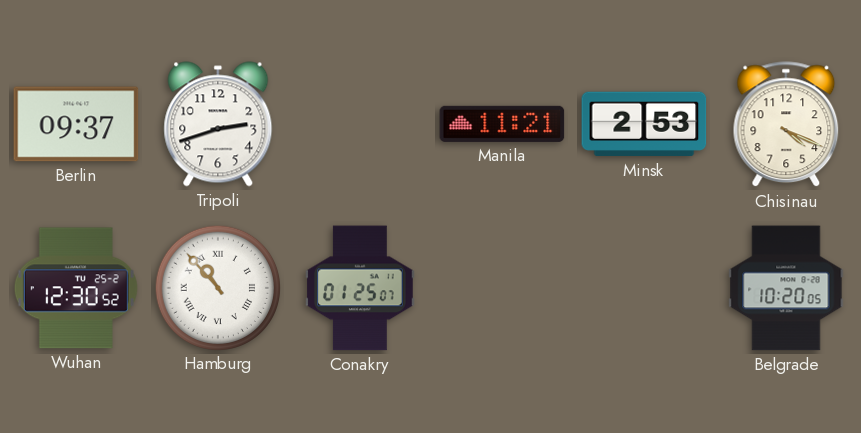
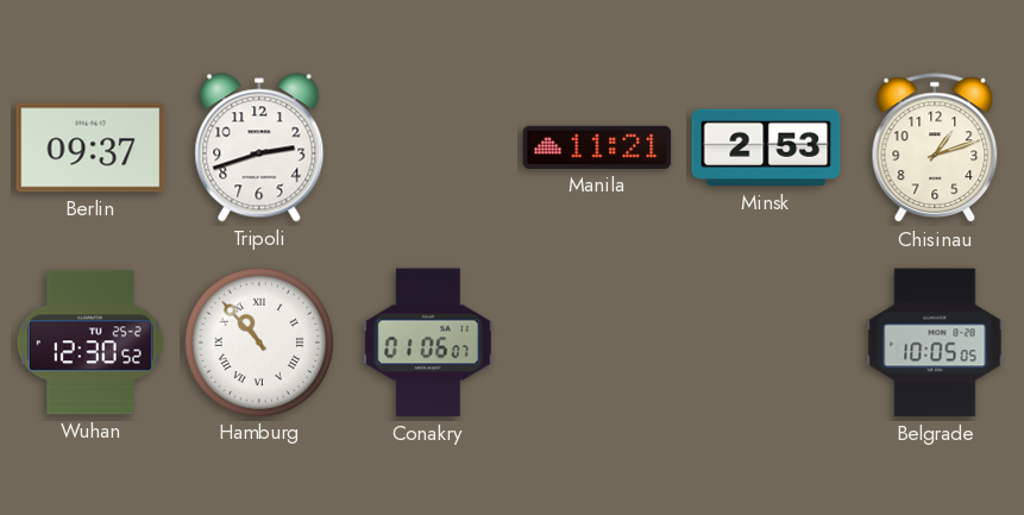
Chisinau: 4:19 -> 1:12 (935, 149)
Conakry: 01:25 -> 01:06 (428, 343)
Belgrade: 10:20 -> 10:05 (935, 343)
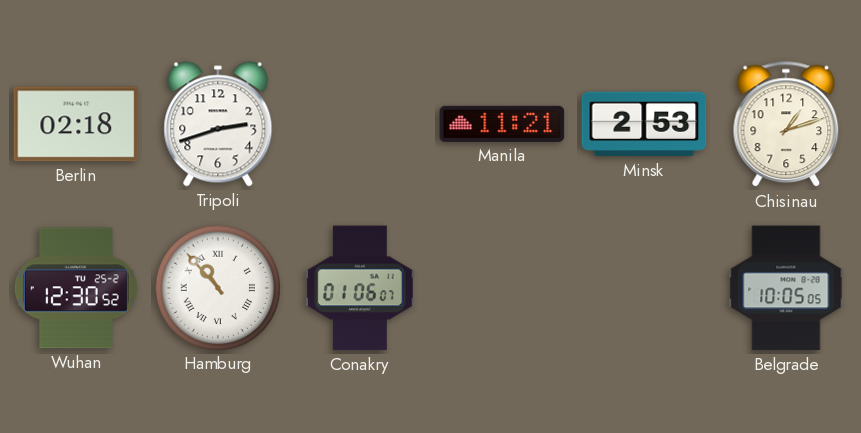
Berlin: 09:37 -> 02:18 (76, 124)
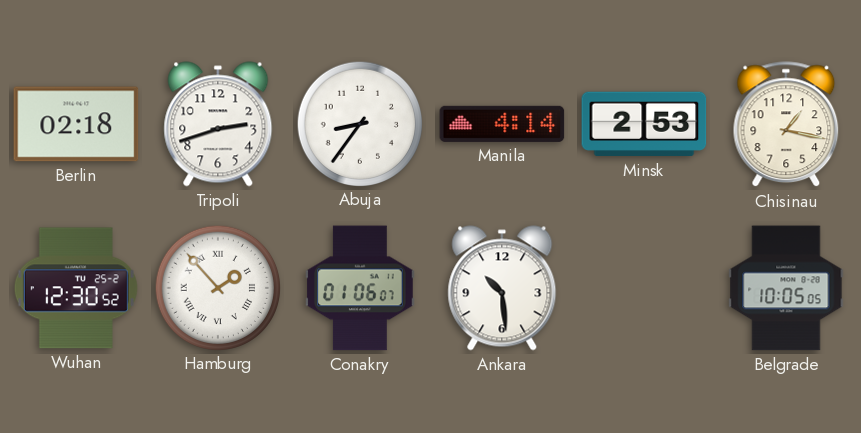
Abuja: none -> 8:36 (359, 123)
Manila: 11:21 -> 4:14 (502, 124)
Chisinau: 1:12 -> 1:17 (786, 125)
Hamburg: 10:53 -> 1:53 (217, 287)
Ankara: none -> 10:29 (502, 288)
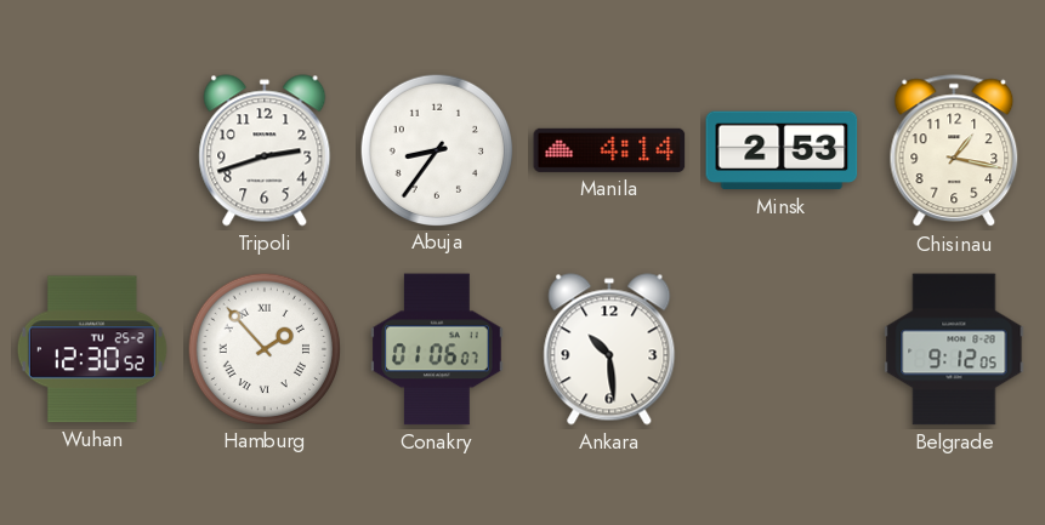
Berlin: 02:18 -> none (76, 124)
Belgrade: 10:05 -> 9:12 (954, 349)
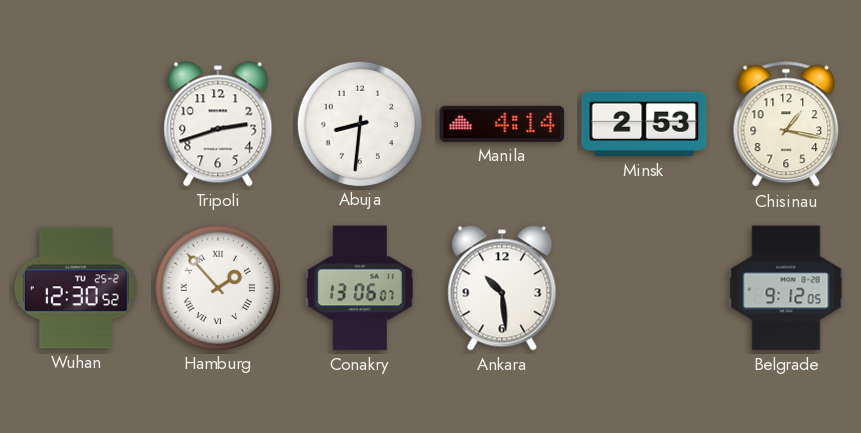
Abuja: 8:36 -> 8:31 (359, 123)
Conakry: 01:06 -> 13:06 (360, 288)
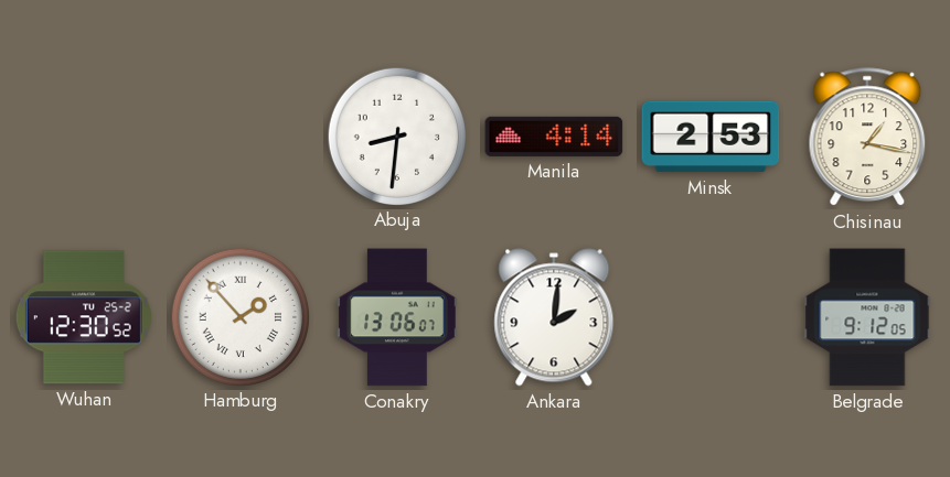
Tripoli: 2:42 -> none (218, 124)
Ankara: 10:29 -> 2:01 (554, 317)
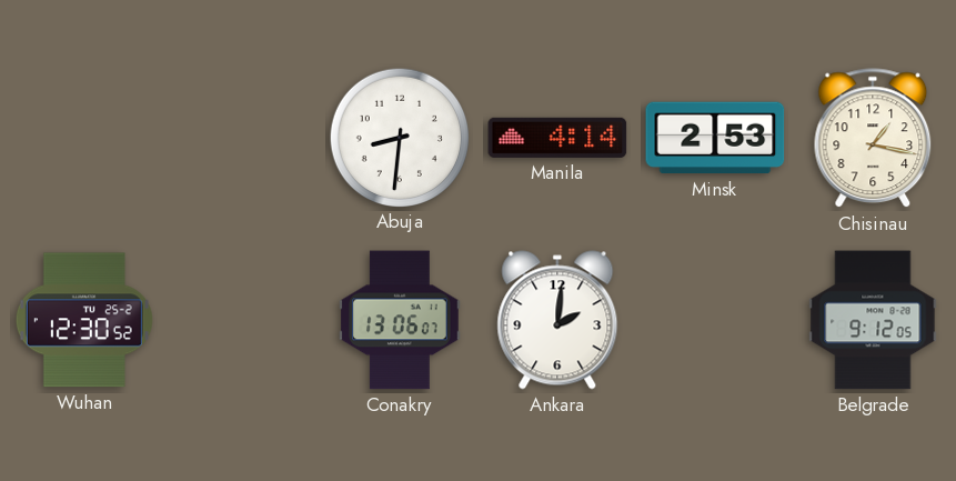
Hamburg: 1:53 -> none (239, 316)
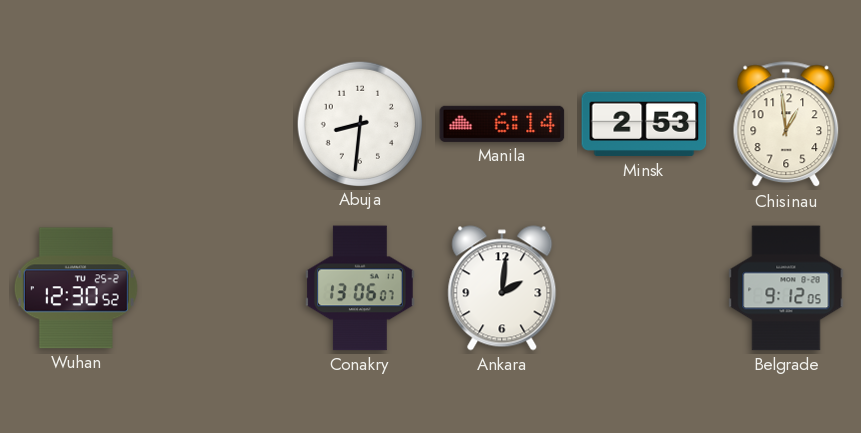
Manila: 4:14 -> 6:14 (502, 124)
Chisinau: 1:17 -> 12:59 (786, 125)
